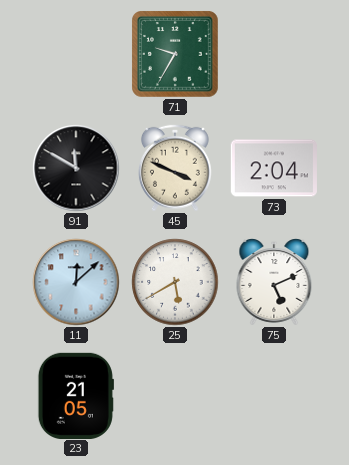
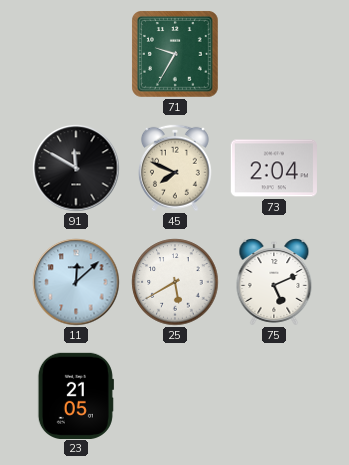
45: 3:49 -> 7:49 (175, 168)
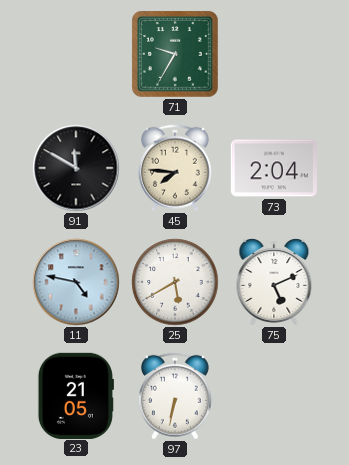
45: 7:49 -> 7:46 (175, 168)
11: 12:08 -> 4:47 (76, 282)
97: none -> 6:32 (175, 396)
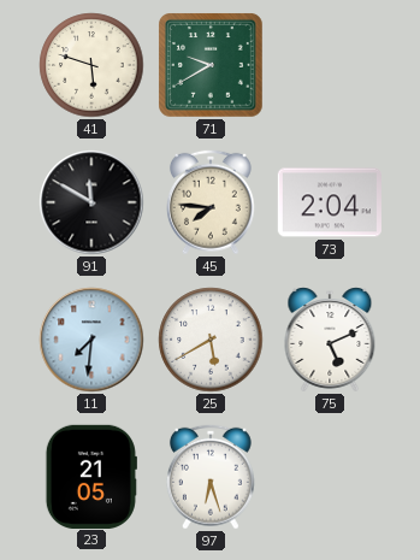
41: none -> 5:48 (91, 65)
71: 9:35 -> 9:40 (212, 66)
11: 4:47 -> 7:31 (91, 340)
97: 6:32 -> 6:27 (211, 477)
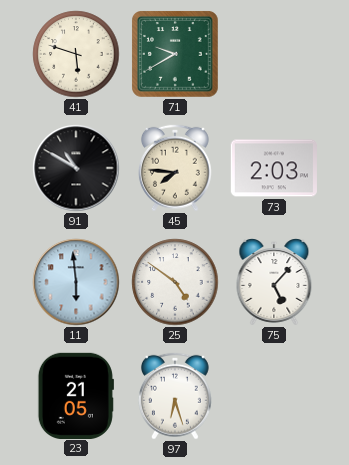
91: 11:50 -> 10:50 (76, 168)
73: 2:04 -> 2:03 (274, 168)
11: 7:31 -> 5:59 (76, 282)
25: 5:40 -> 4:51 (175, 282)
75: 5:11 -> 5:07 (274, 282)
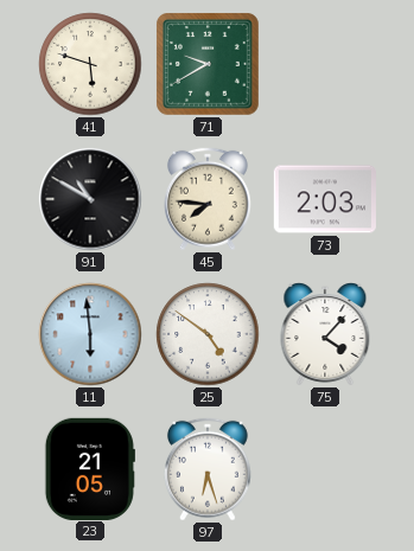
75: 5:07 -> 4:07 (325, 334)
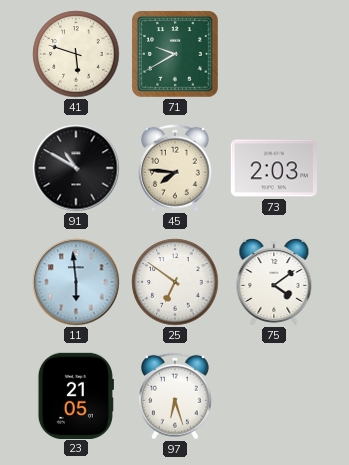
25: 4:51 -> 6:51 (175, 282)
75: 4:07 -> 4:09 (274, 282)
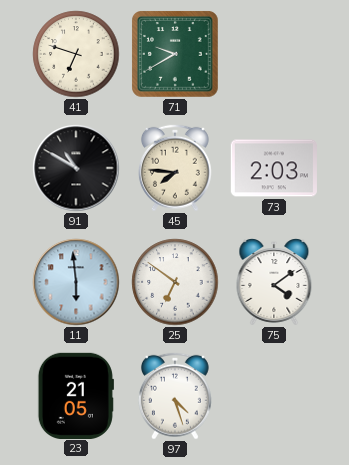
41: 5:48 -> 6:48 (76, 54)
97: 6:27 -> 4:27 (175, 396)
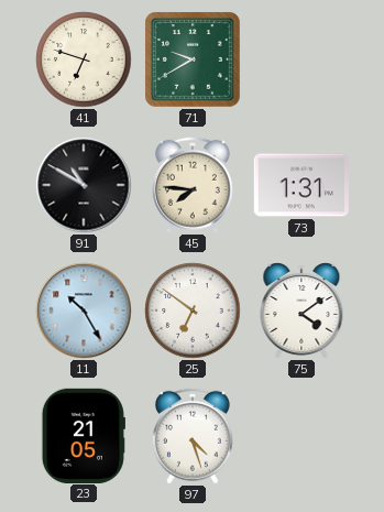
73: 2:03 -> 1:31 (301, 185)
11: 5:59 -> 10:25 (84, 311)
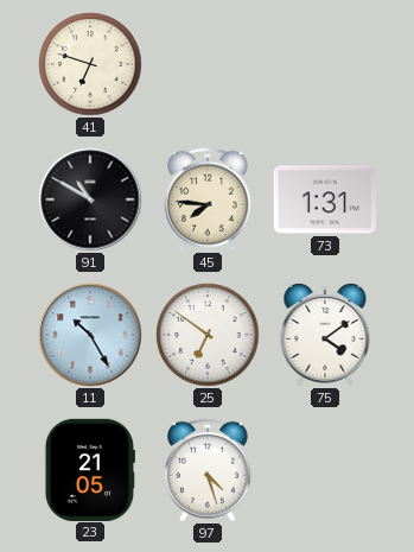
71: 9:40 -> none (194, 61)
